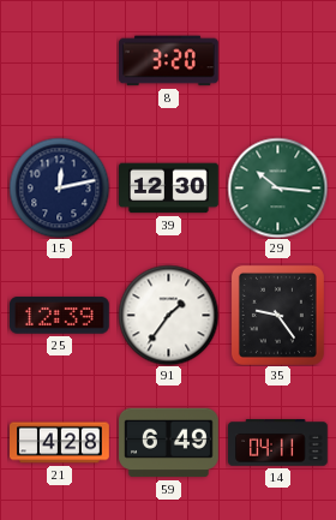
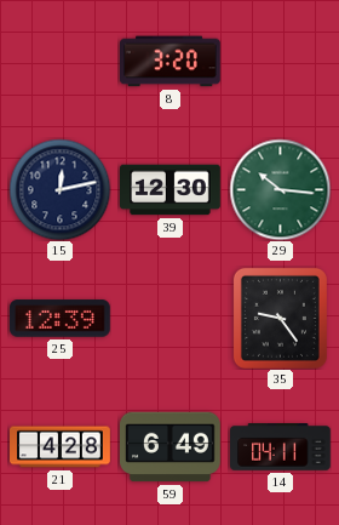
91: 1:36 -> none (168, 315)
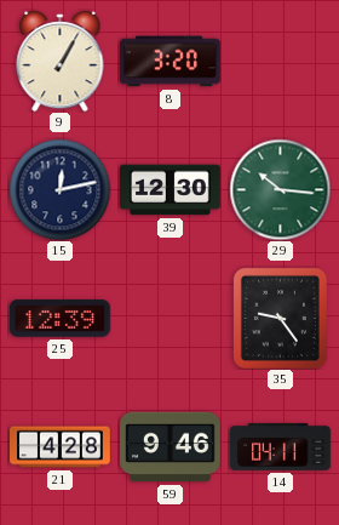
9: none -> 1:05 (61, 61)
59: 6:49 -> 9:46 (171, 447)
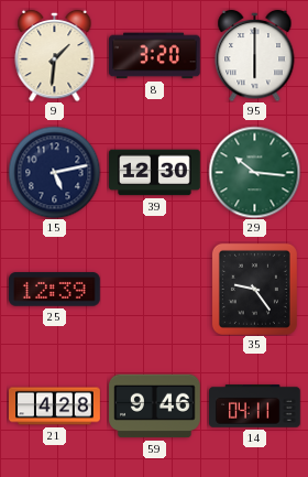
9: 1:05 -> 1:31 (55, 55)
95: none -> 6:00 (255, 55)
15: 12:13 -> 5:13 (54, 172)
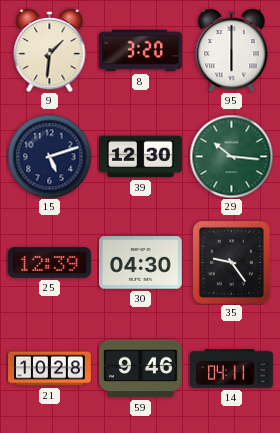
15: 5:13 -> 5:12 (49, 156)
30: none -> 04:30 (141, 263)
21: 4:28 -> 10:28 (50, 369)
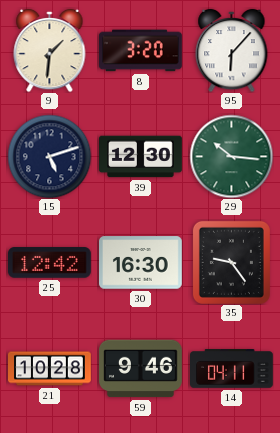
95: 6:00 -> 6:07 (232, 50)
25: 12:39 -> 12:42 (50, 263)
30: 04:30 -> 16:30 (141, 263)
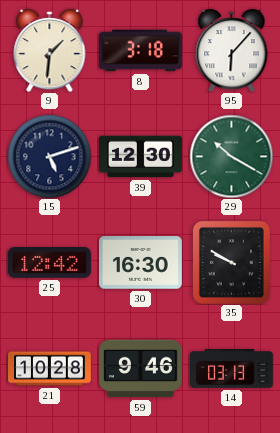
8: 3:20 -> 3:18 (141, 51)
29: 10:16 -> 10:20 (231, 156)
35: 9:24 -> 9:50 (231, 262)
14: 04:11 -> 03:13 (232, 369)
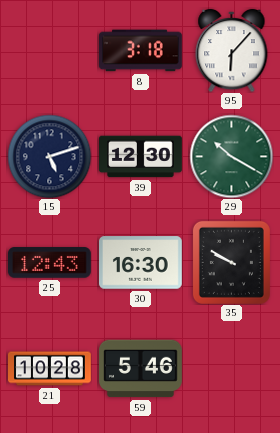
9: 1:31 -> none (50, 50)
25: 12:42 -> 12:43 (50, 263)
59: 9:46 -> 5:46 (141, 369)
14: 03:13 -> none (232, 369)
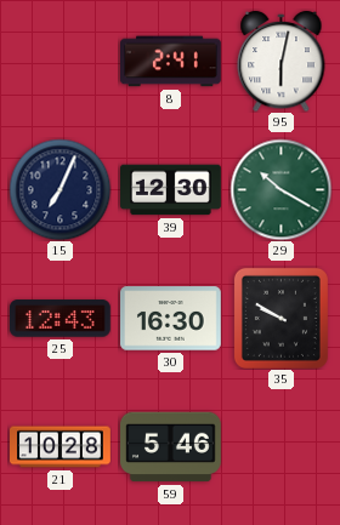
8: 3:18 -> 2:41 (171, 62)
95: 6:07 -> 6:02 (282, 61)
15: 5:12 -> 7:04 (59, 189)
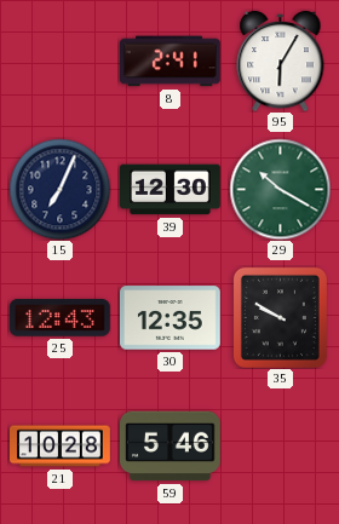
95: 6:02 -> 6:05 (281, 61)
30: 16:30 -> 12:35 (171, 318)
